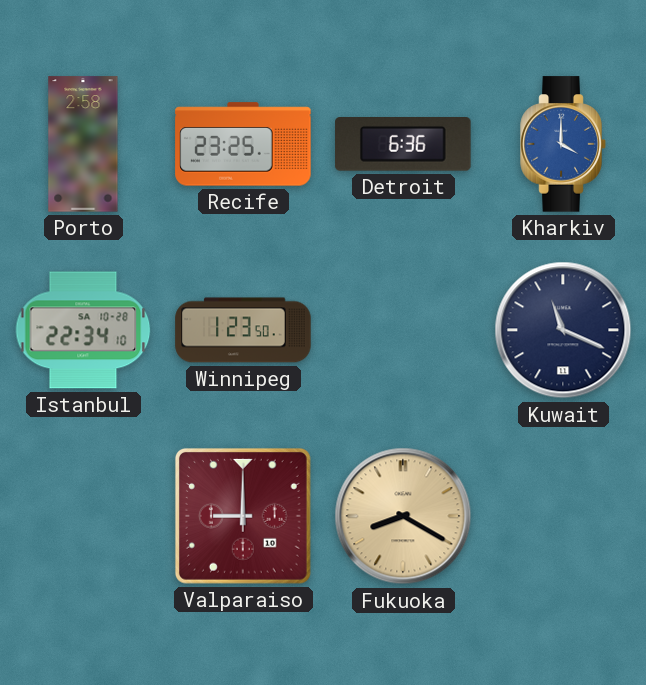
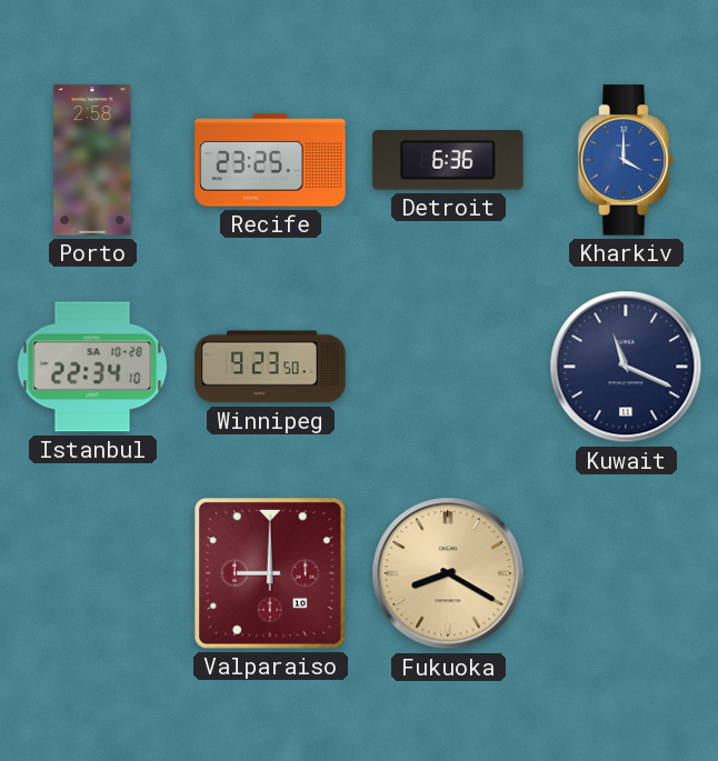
Winnipeg: 1:23 -> 9:23 (270, 367)
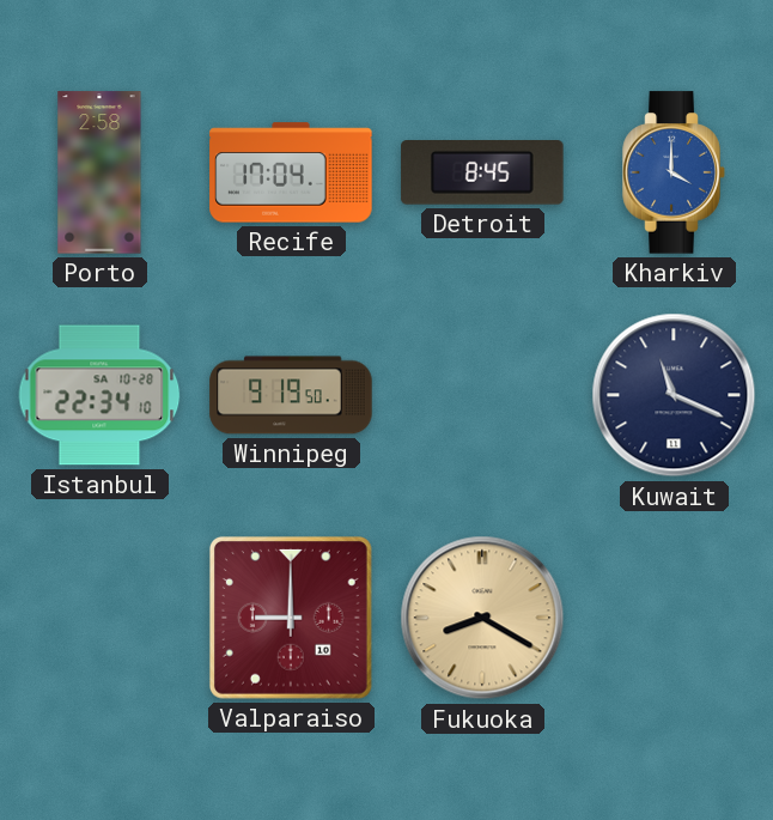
Recife: 23:25 -> 17:04 (291, 172)
Detroit: 6:36 -> 8:45 (482, 174)
Winnipeg: 9:23 -> 9:19 (291, 395)
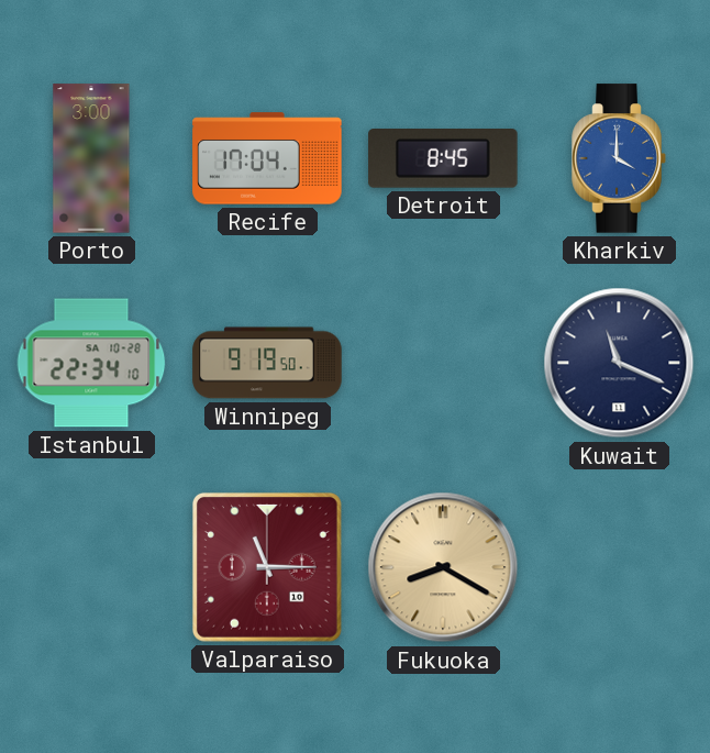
Porto: 2:58 -> 3:00 (91, 158)
Valparaiso: 9:00 -> 11:15 (267, 567)
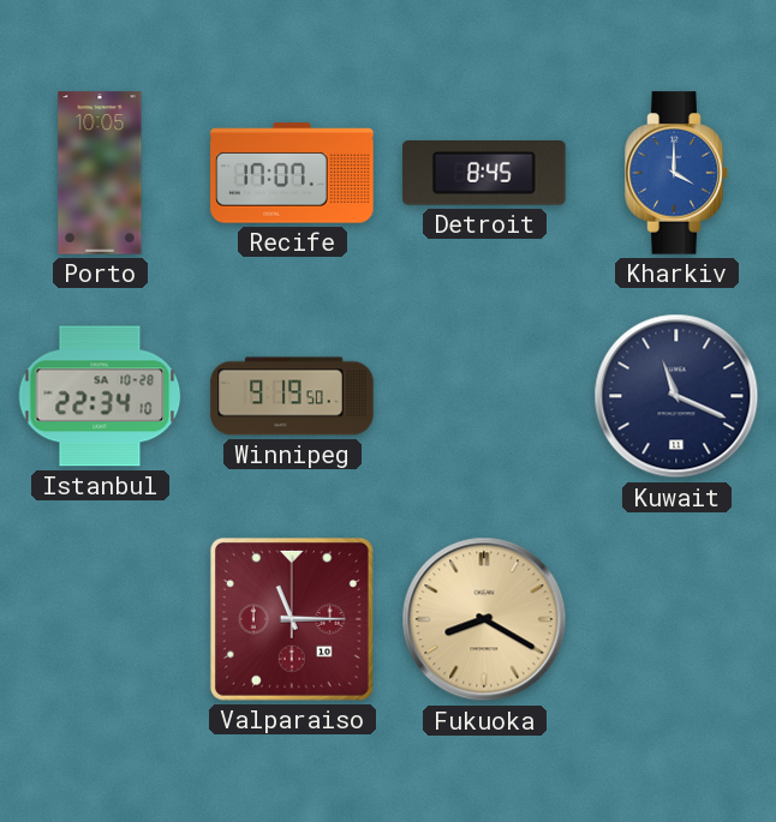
Porto: 3:00 -> 10:05 (100, 173)
Recife: 17:04 -> 17:07 (292, 173)
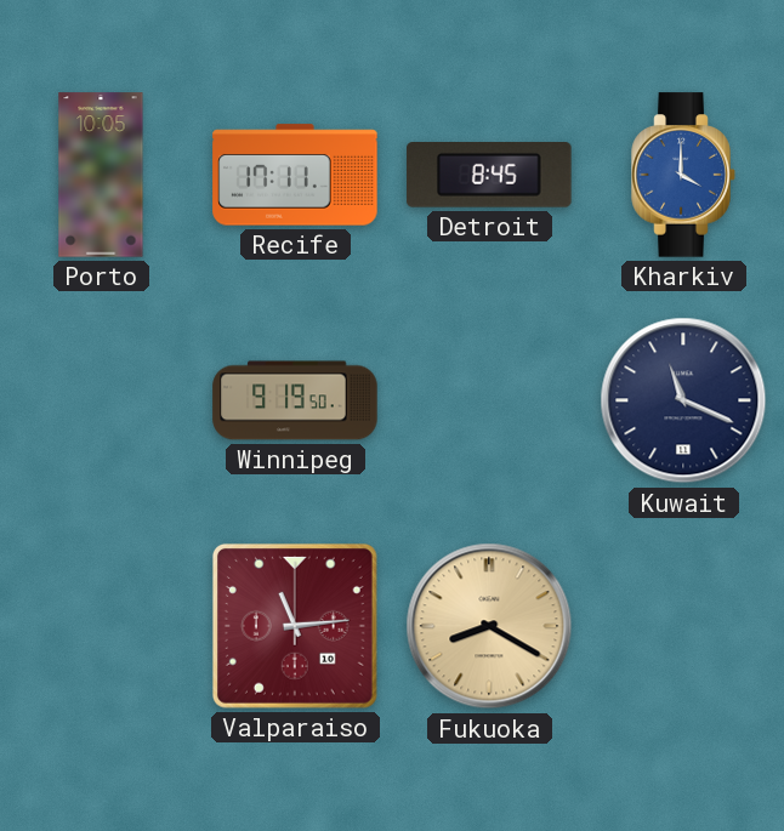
Recife: 17:07 -> 17:11 (295, 175)
Istanbul: 22:34 -> none (100, 396)
Valparaiso: 11:15 -> 11:14 (295, 626)
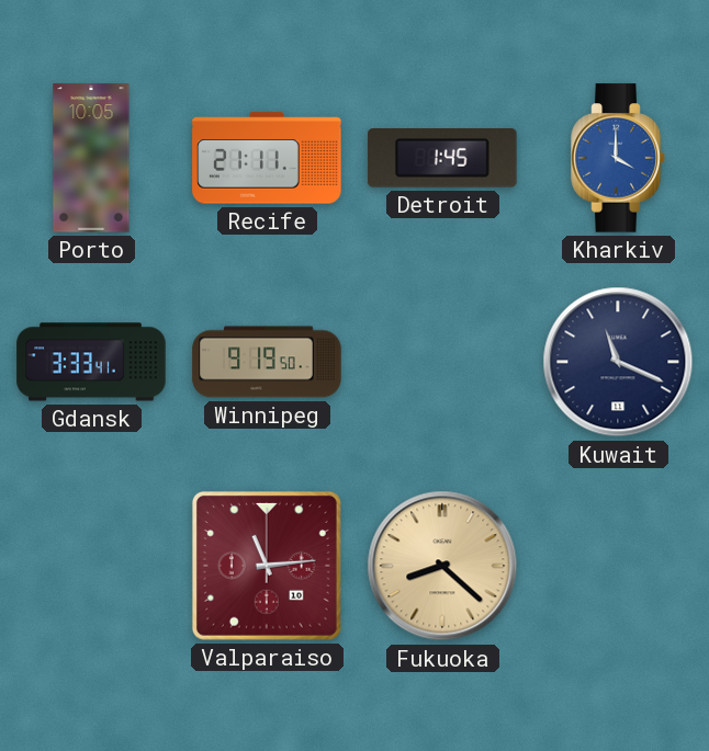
Recife: 17:11 -> 21:11 (267, 158)
Detroit: 8:45 -> 1:45 (442, 159)
Gdansk: none -> 3:33 (91, 362)
Fukuoka: 8:20 -> 8:22 (442, 566)
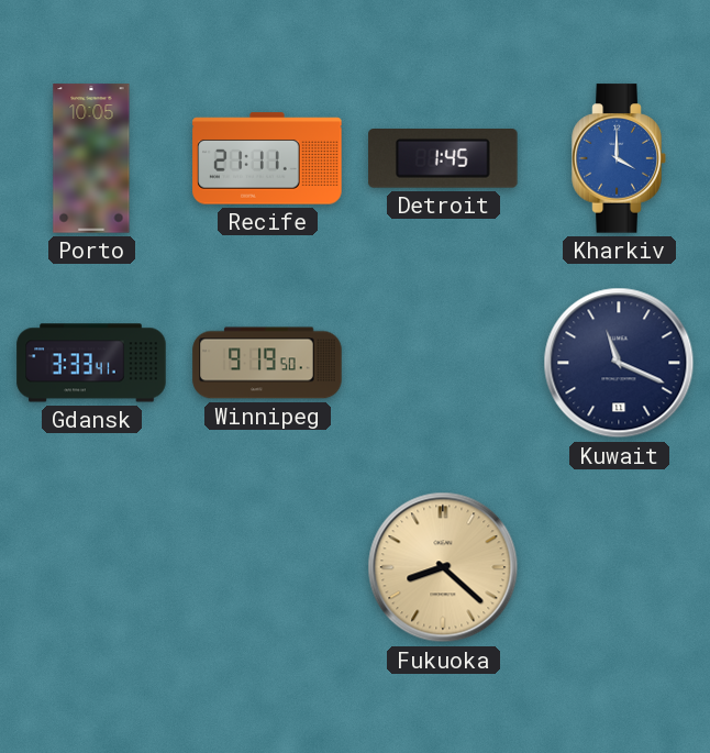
Valparaiso: 11:14 -> none (267, 566)
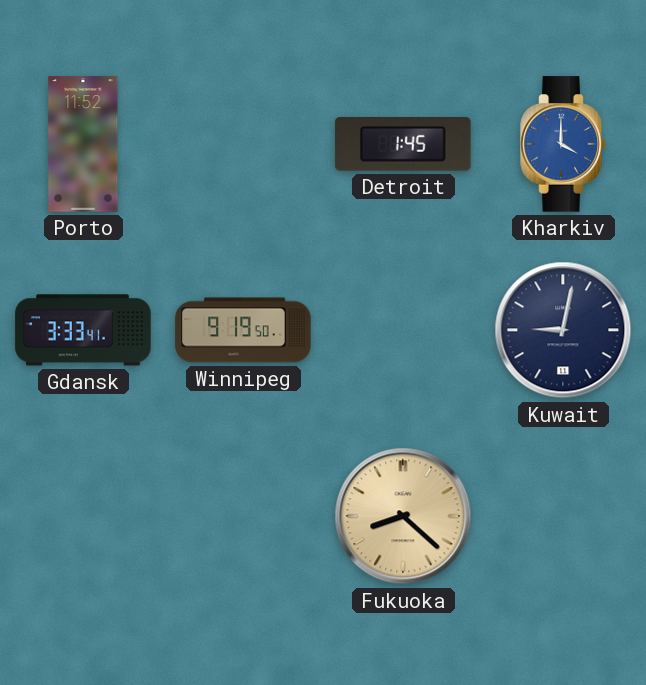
Porto: 10:05 -> 11:52 (83, 144)
Recife: 21:11 -> none (267, 158)
Kuwait: 11:19 -> 9:02 (563, 330)
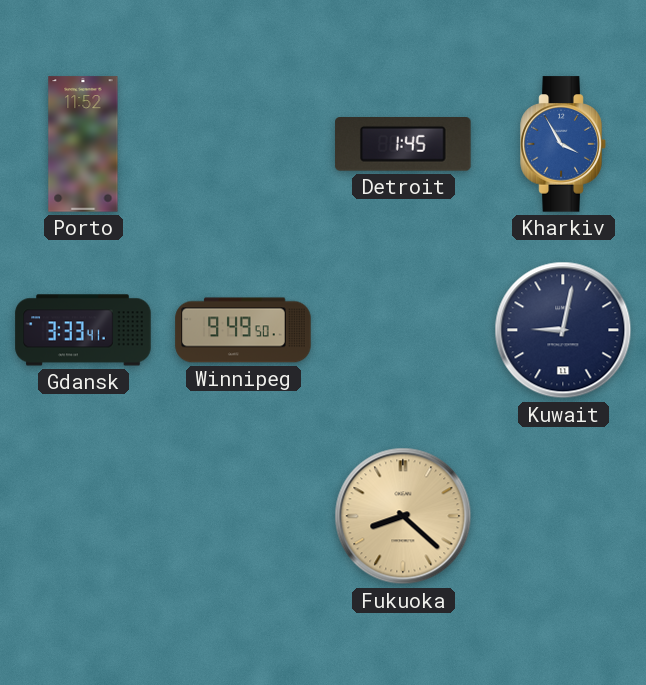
Kharkiv: 4:00 -> 3:55 (563, 144)
Winnipeg: 9:19 -> 9:49 (243, 330)
